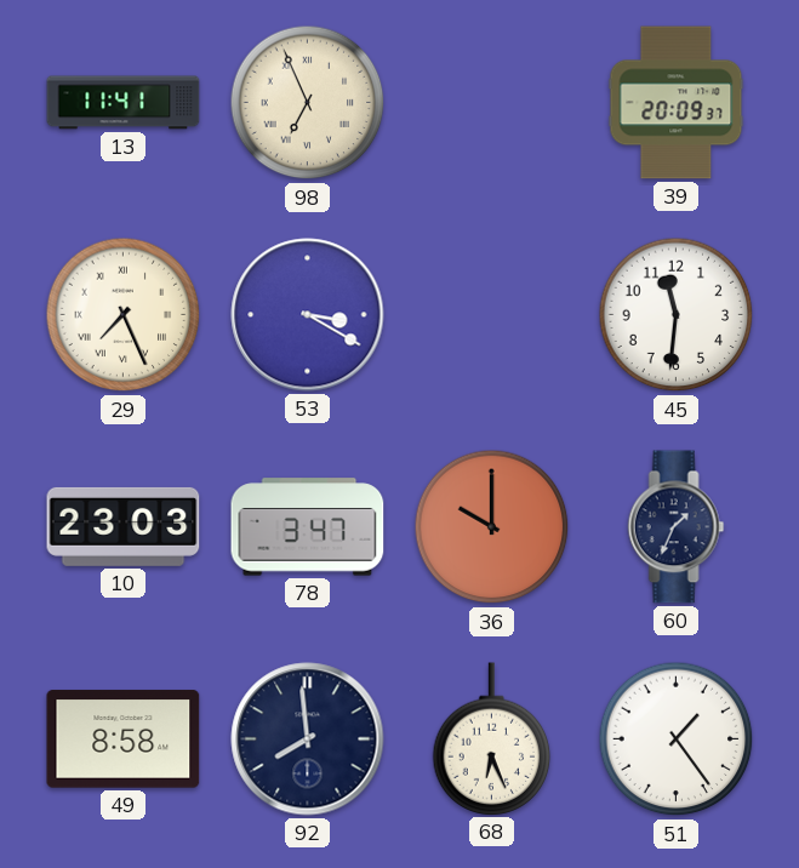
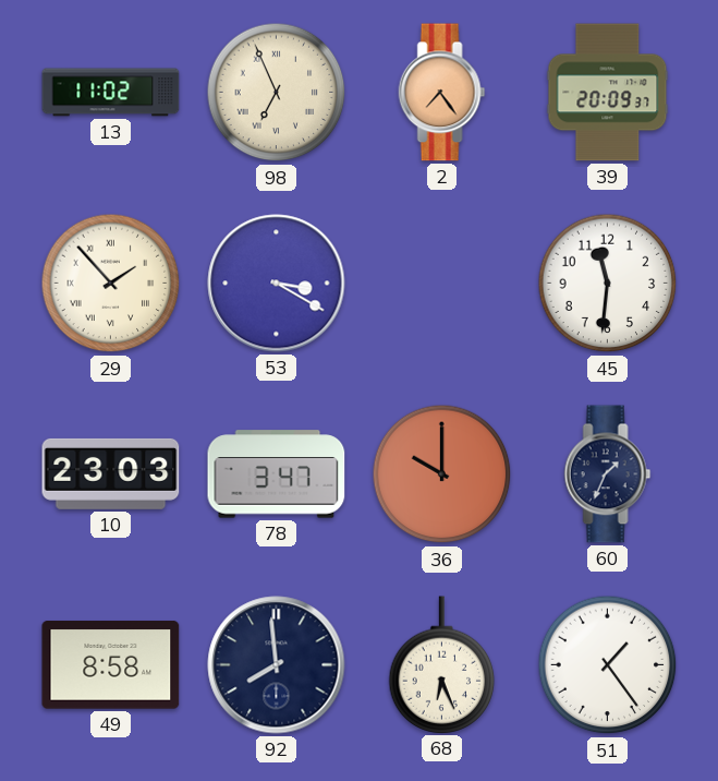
13: 11:41 -> 11:02 (111, 93)
2: none -> 7:24 (442, 93)
29: 7:26 -> 1:53 (111, 284)
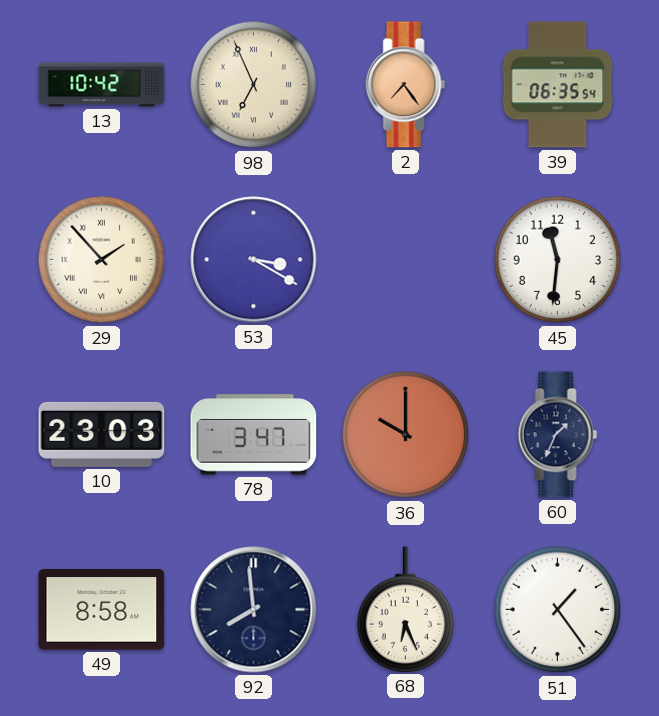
13: 11:02 -> 10:42 (102, 85)
39: 20:09 -> 06:35 (558, 85)
